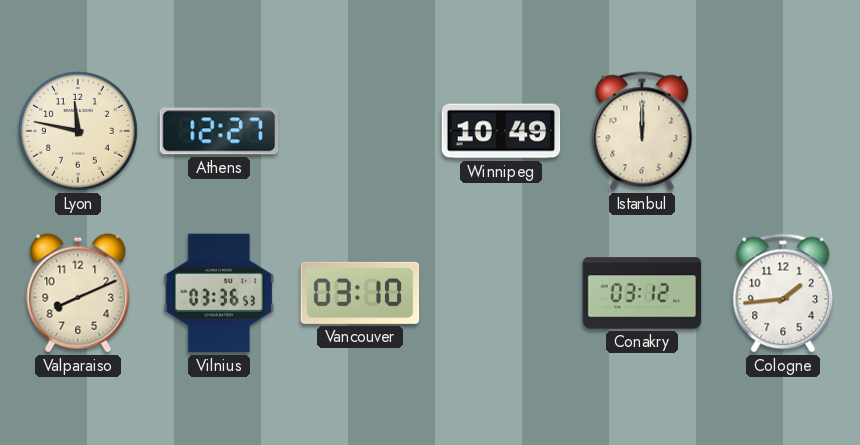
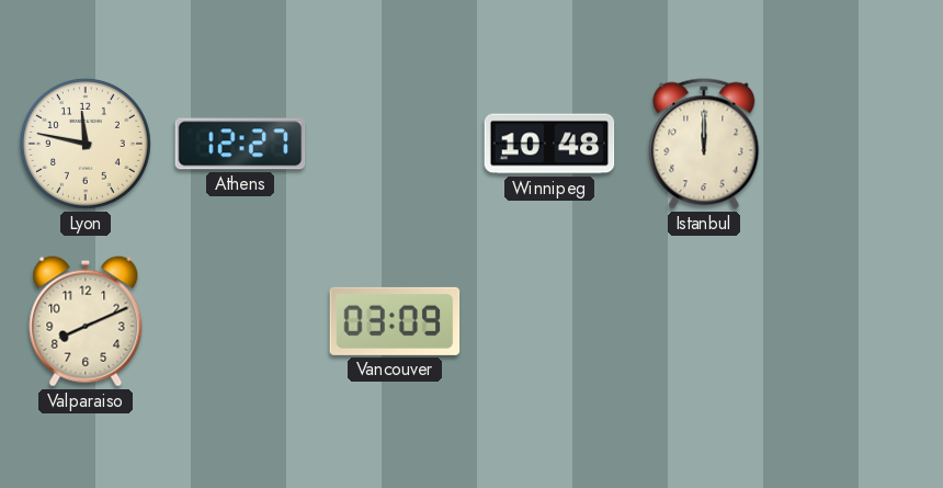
Winnipeg: 10:49 -> 10:48 (549, 144)
Vilnius: 03:36 -> none (219, 293)
Vancouver: 03:10 -> 03:09 (395, 321)
Conakry: 03:12 -> none (642, 293)
Cologne: 1:44 -> none (783, 293)
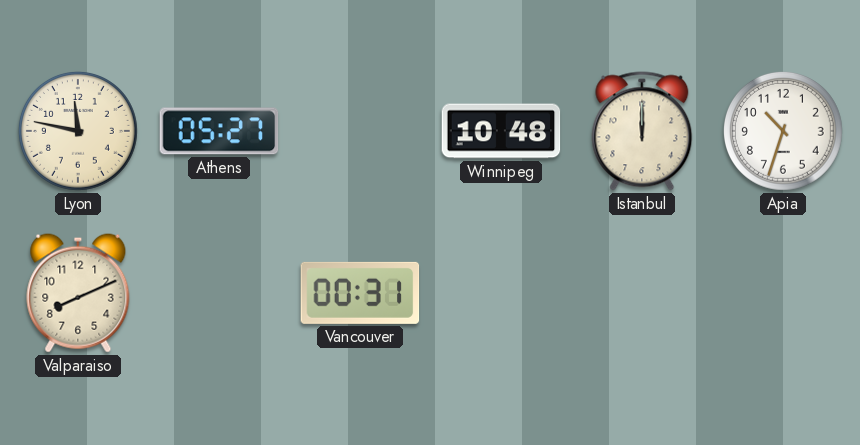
Athens: 12:27 -> 05:27 (219, 131)
Apia: none -> 10:33 (783, 131)
Vancouver: 03:09 -> 00:31 (360, 293)
